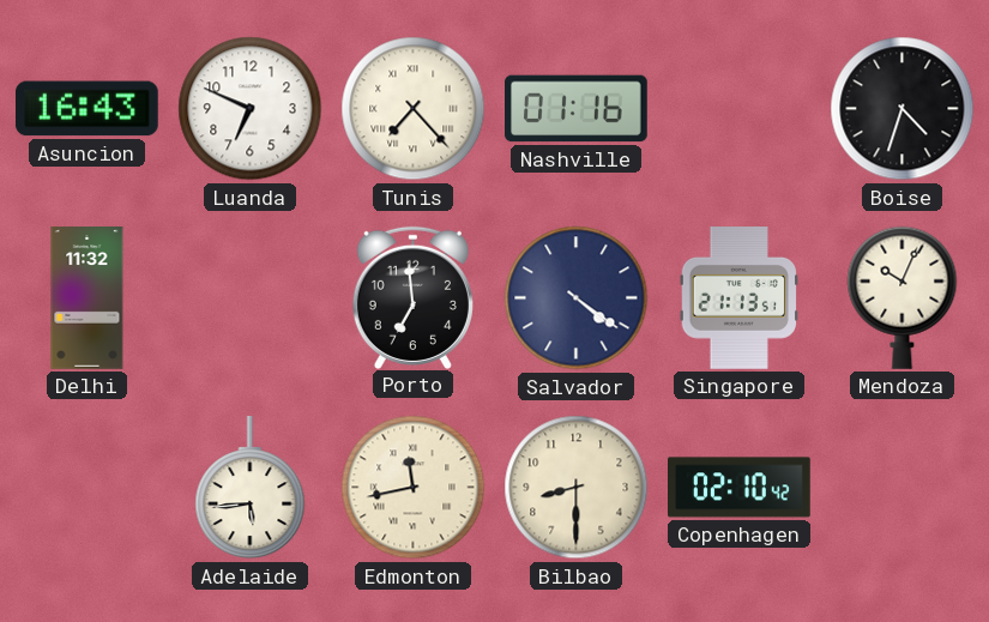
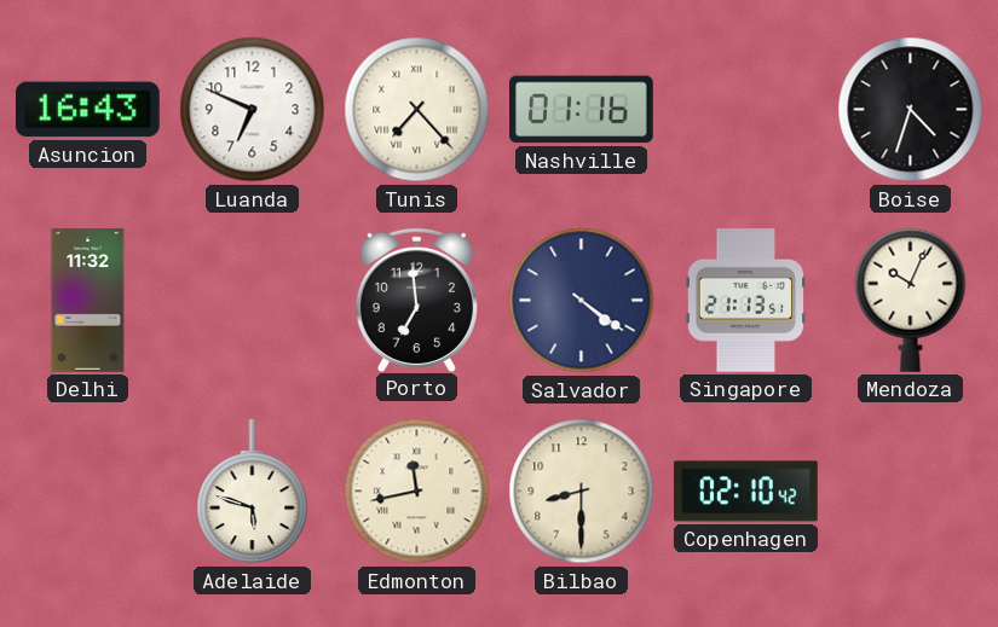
Adelaide: 5:44 -> 5:48 (253, 493)
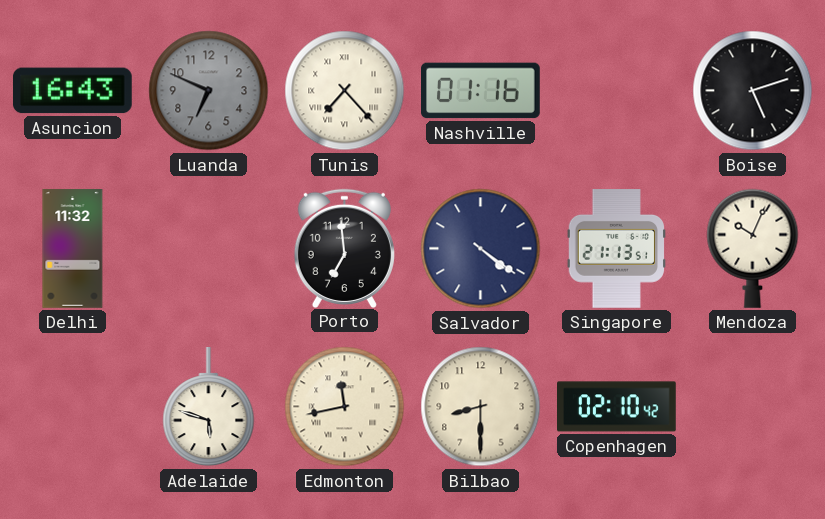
Luanda dial: white -> grey (209, 91)
Boise: 4:33 -> 5:12 (753, 91)
